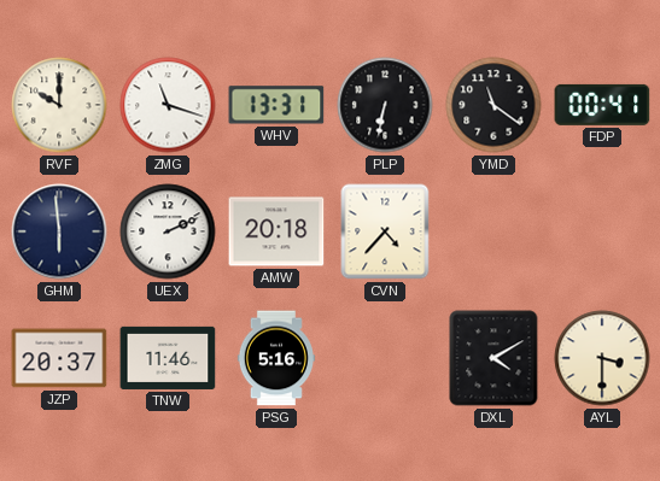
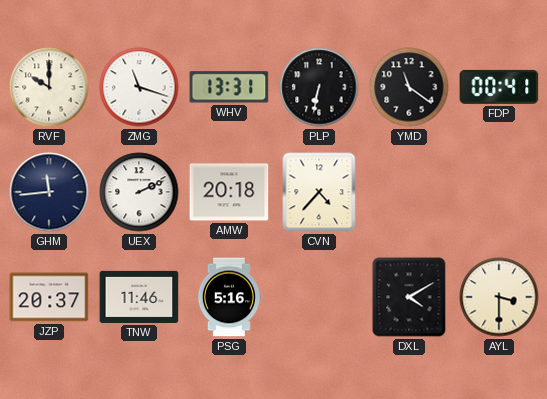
GHM: 5:59 -> 11:44 (49, 192)
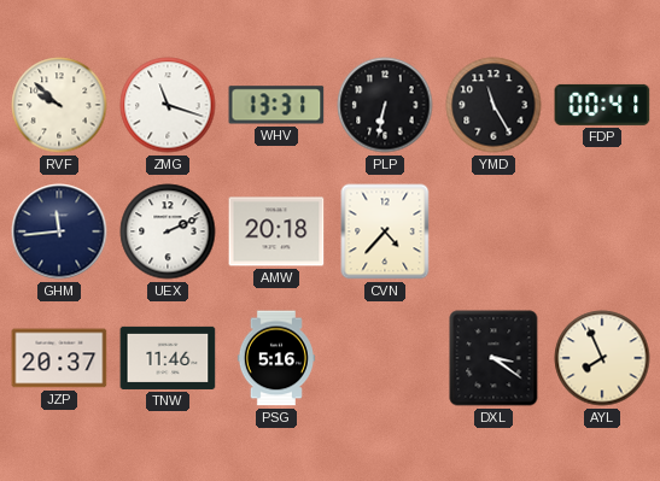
RVF: 10:00 -> 9:52 (59, 105)
YMD: 11:21 -> 11:25 (493, 105)
DXL: 4:10 -> 3:21 (493, 358)
AYL: 3:30 -> 7:56 (602, 358)
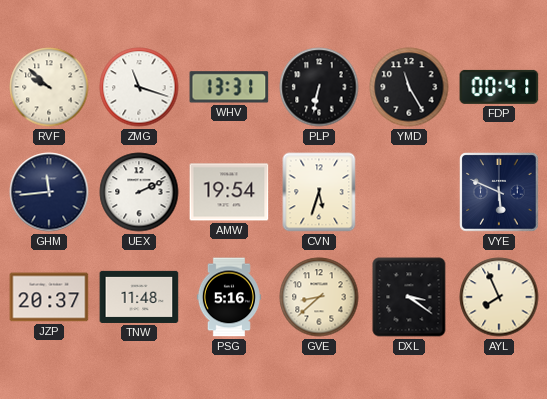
AMW: 20:18 -> 19:54 (229, 192)
CVN: 4:37 -> 5:33 (319, 192)
VYE: none -> 5:49 (499, 192)
TNW: 11:46 -> 11:48 (139, 297)
GVE: none -> 8:38 (319, 297)
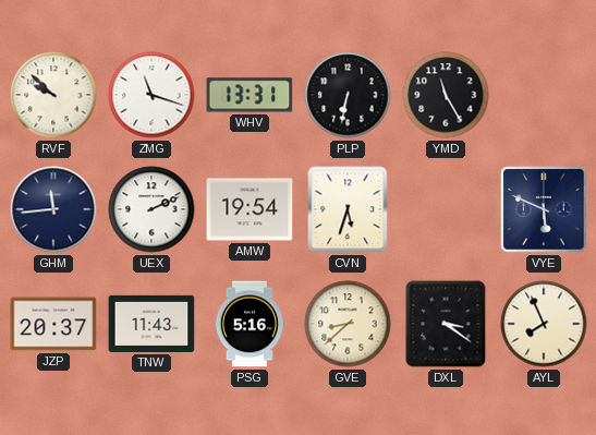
FDP: 00:41 -> none (499, 87)
TNW: 11:48 -> 11:43 (151, 324)
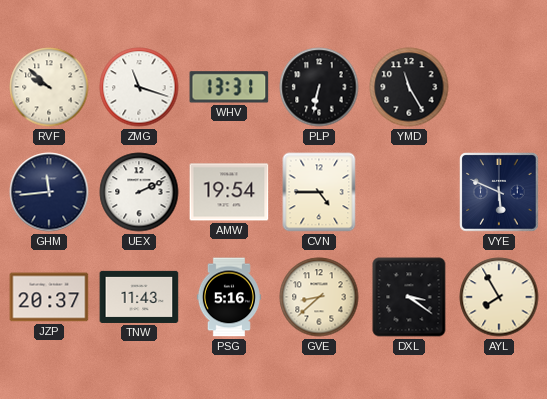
CVN: 5:33 -> 4:45 (319, 192)
AYL: 7:56 -> 7:55 (499, 297)
